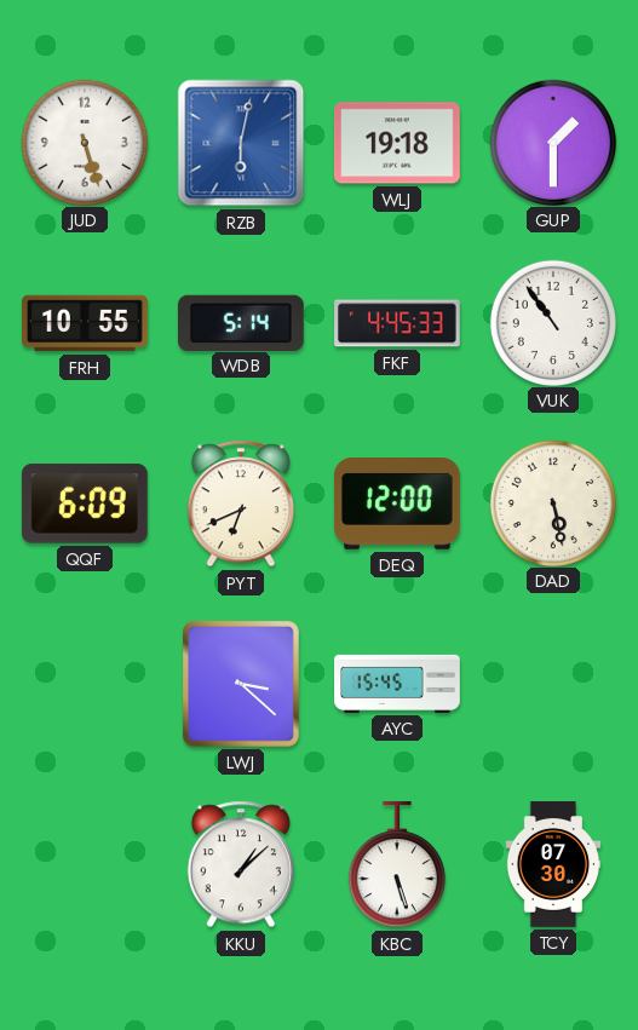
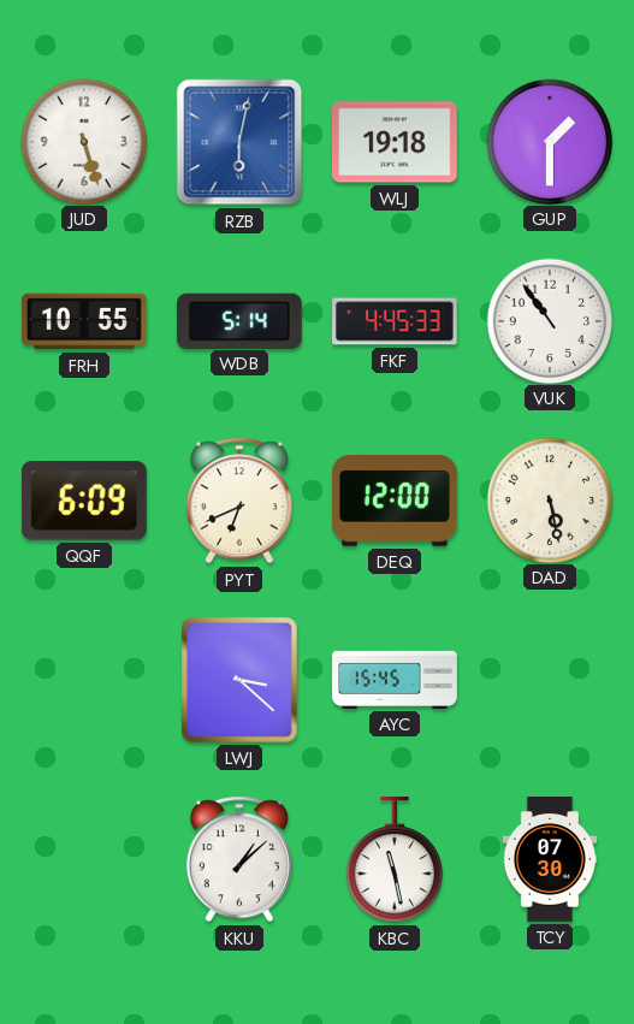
KBC: 5:27 -> 11:28 (393, 860)
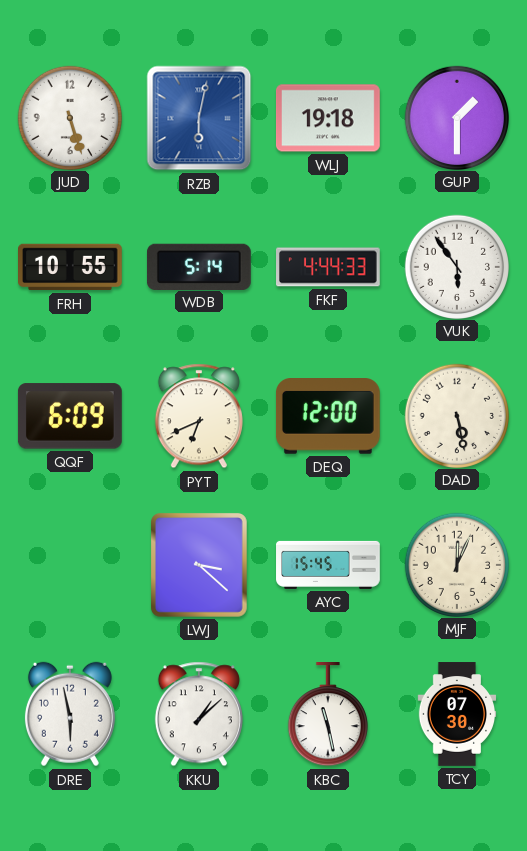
FKF: 4:45 -> 4:44 (329, 267)
VUK: 10:54 -> 5:54 (456, 266)
MJF: none -> 12:04 (456, 564)
DRE: none -> 5:58 (70, 714)
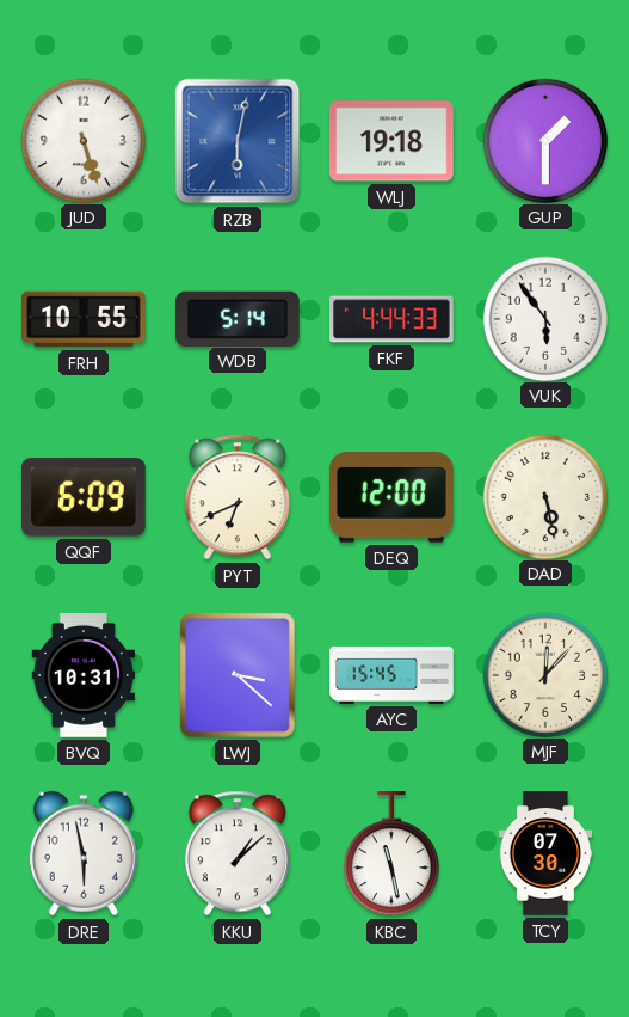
BVQ: none -> 10:31 (84, 676)
MJF: 12:04 -> 12:07 (544, 674)
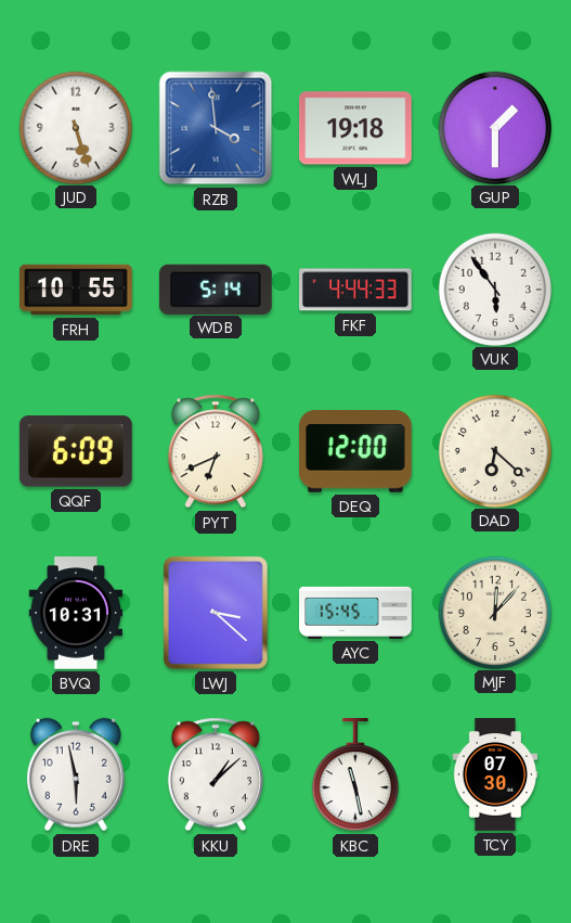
RZB: 6:02 -> 3:59 (216, 128)
DAD: 5:28 -> 6:22 (494, 450)
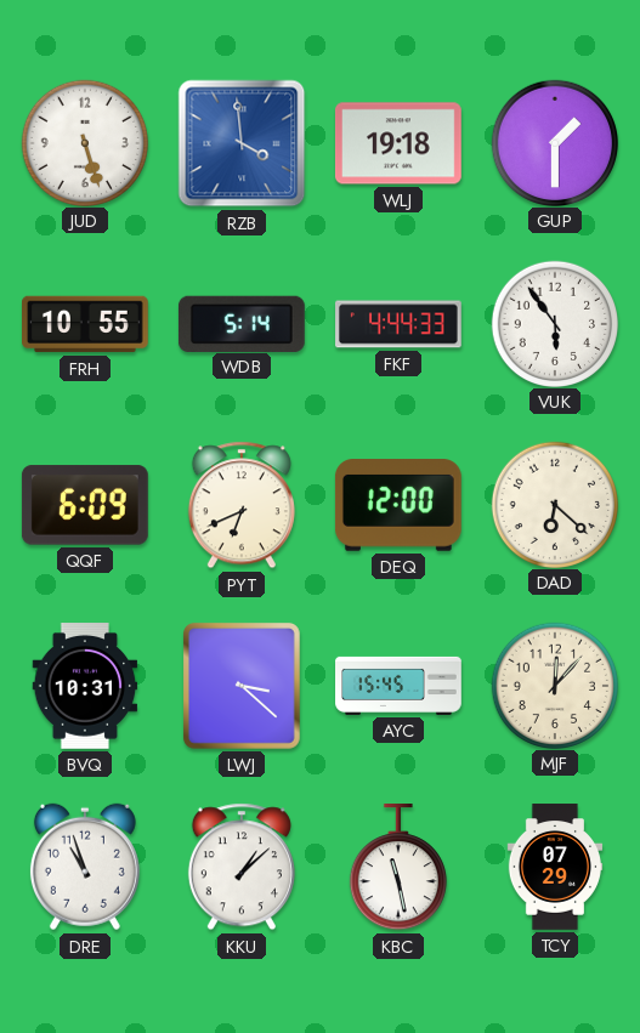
DRE: 5:58 -> 10:57 (85, 867)
TCY: 07:30 -> 07:29 (555, 867)
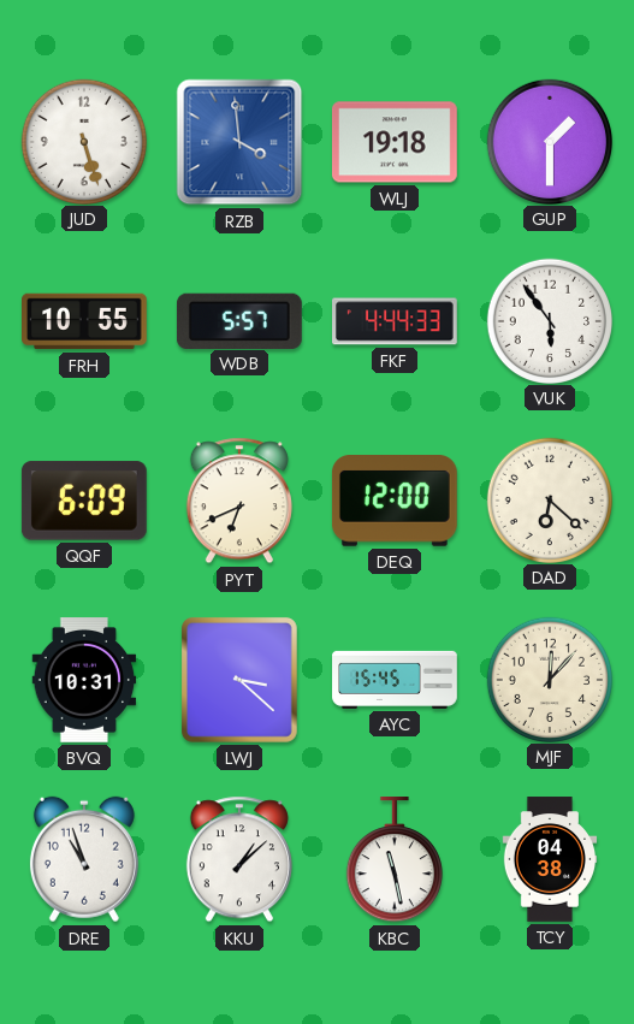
WDB: 5:14 -> 5:57 (239, 320)
TCY: 07:29 -> 04:38 (550, 859)
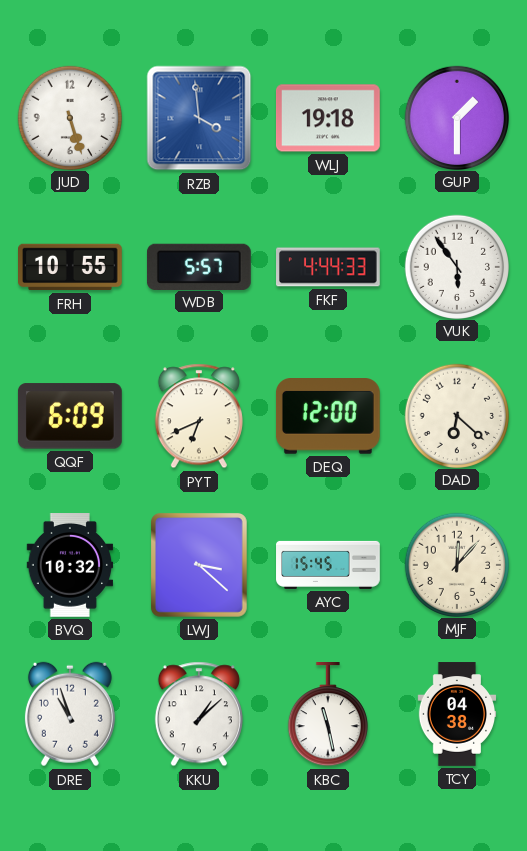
BVQ: 10:31 -> 10:32 (70, 566)
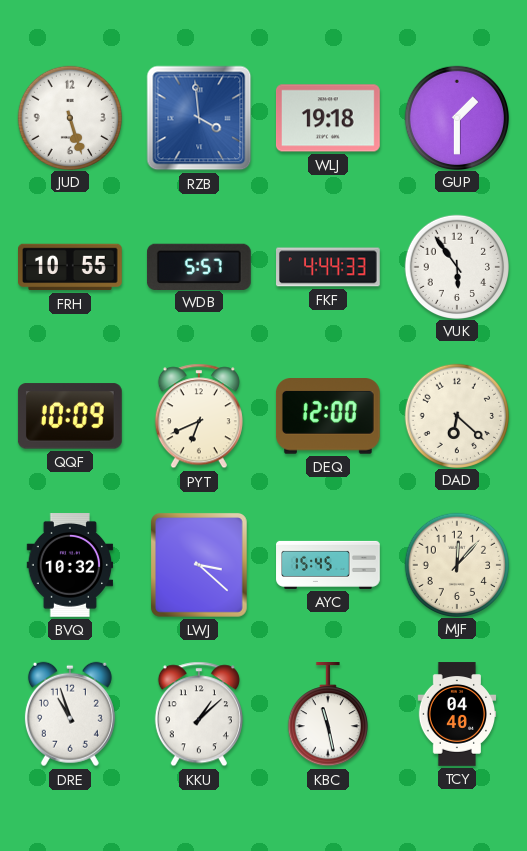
QQF: 6:09 -> 10:09 (70, 416)
TCY: 04:38 -> 04:40 (457, 714)
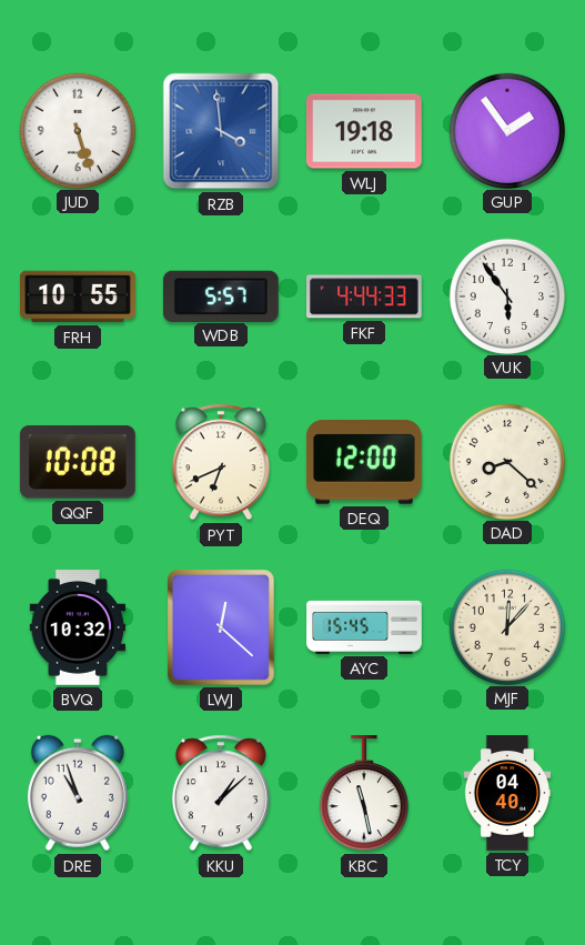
GUP: 1:30 -> 1:54 (506, 130)
QQF: 10:09 -> 10:08 (78, 462)
DAD: 6:22 -> 8:22 (506, 461)
LWJ: 3:22 -> 12:22 (221, 627)
